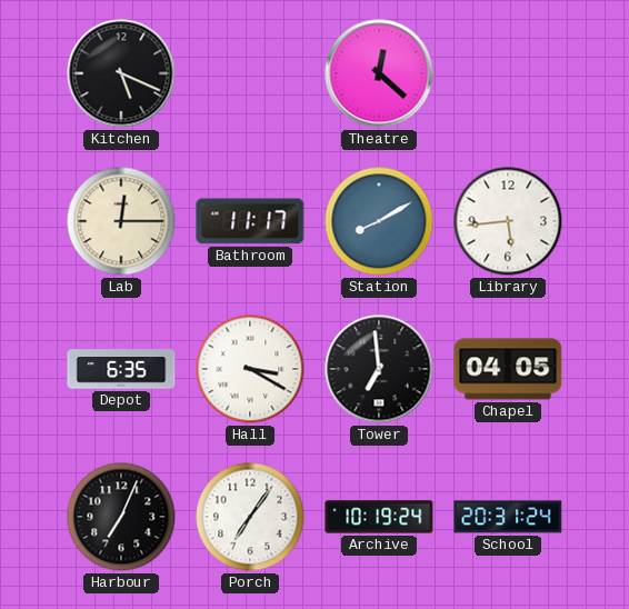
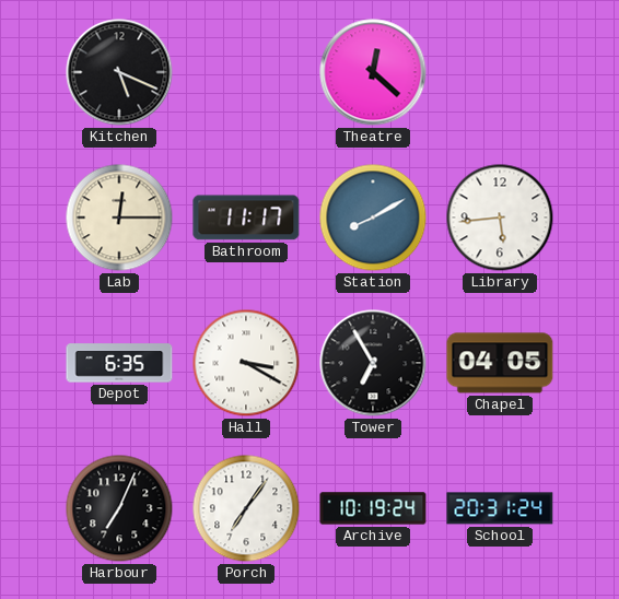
Tower: 6:59 -> 6:55 (373, 363)
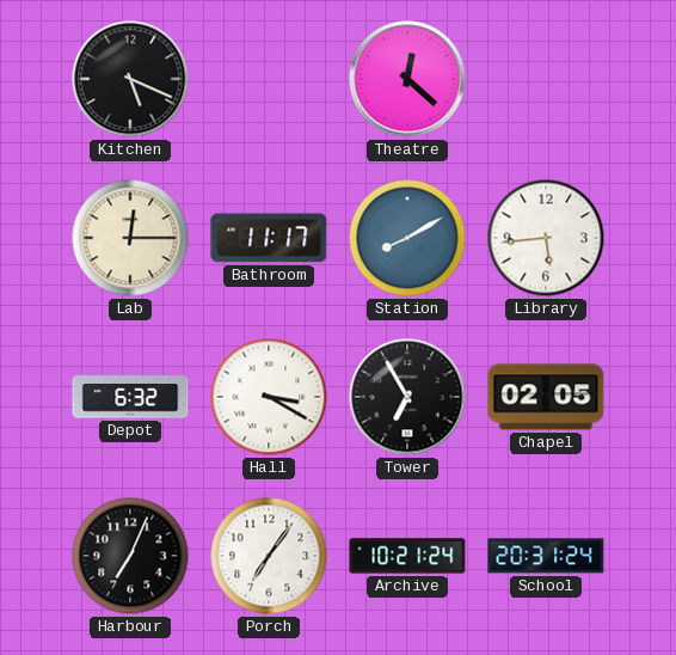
Depot: 6:35 -> 6:32 (130, 397)
Chapel: 04:05 -> 02:05 (546, 397)
Archive: 10:19 -> 10:21 (407, 556)
